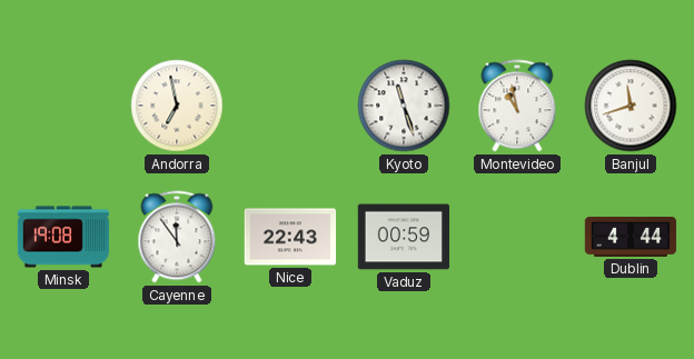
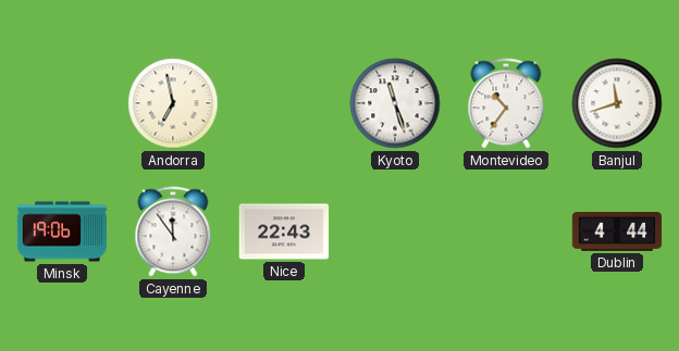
Montevideo: 10:58 -> 10:36 (506, 103)
Minsk: 19:08 -> 19:06 (62, 231)
Vaduz: 00:59 -> none (404, 237)
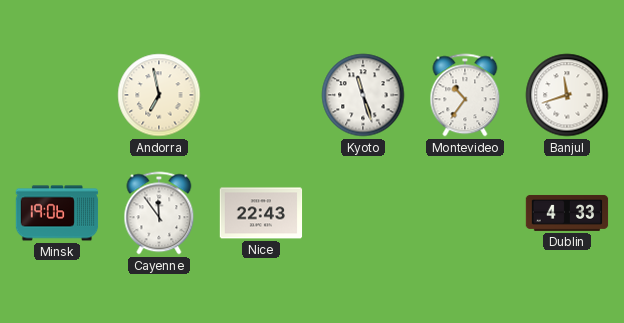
Dublin: 4:44 -> 4:33 (567, 213)
